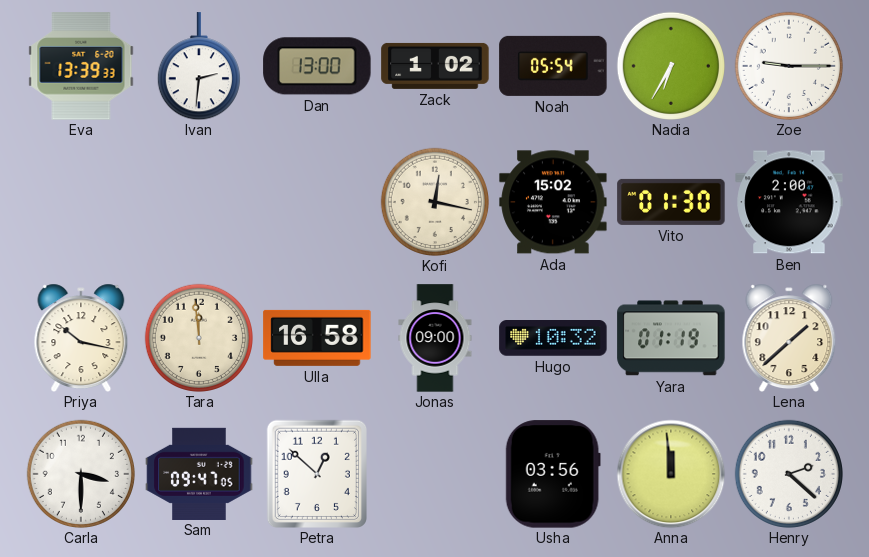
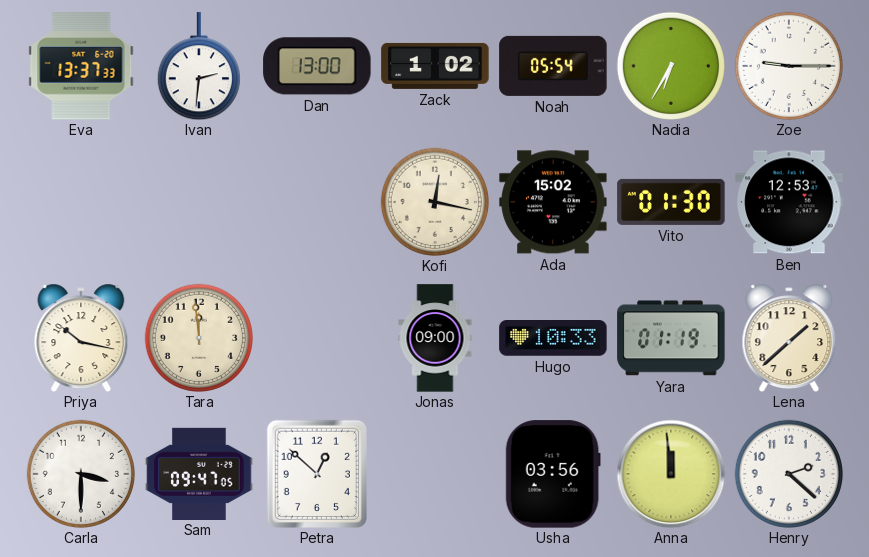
Eva: 13:39 -> 13:37 (81, 66)
Ben: 2:00 -> 12:53 (789, 202)
Ulla: 16:58 -> none (317, 338)
Hugo: 10:32 -> 10:33 (553, 339)
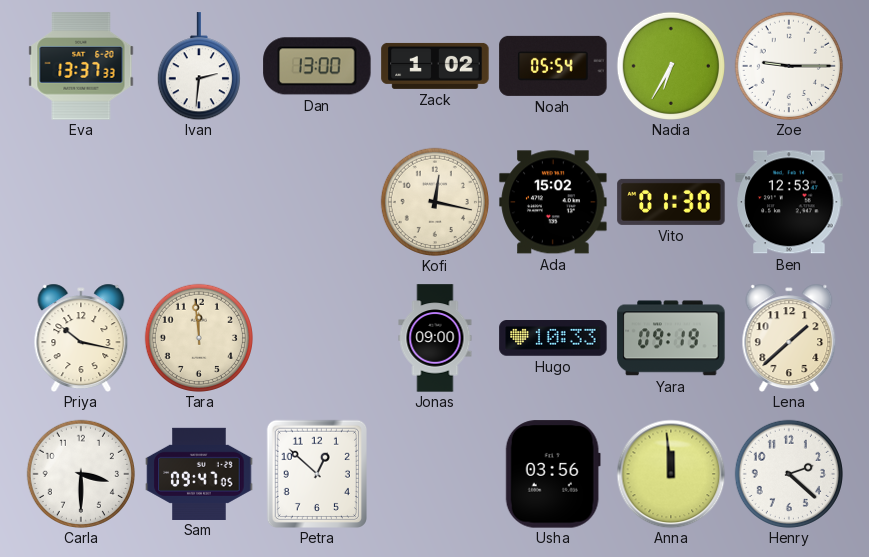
Yara: 01:19 -> 09:19 (671, 338)
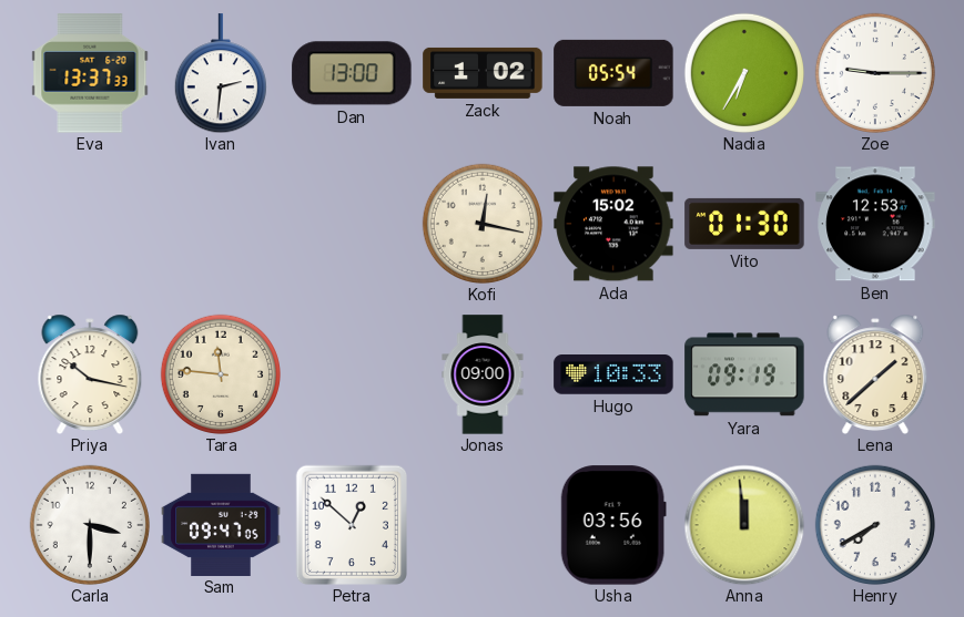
Tara: 11:59 -> 11:46 (220, 373)
Henry: 2:22 -> 7:40 (874, 524)
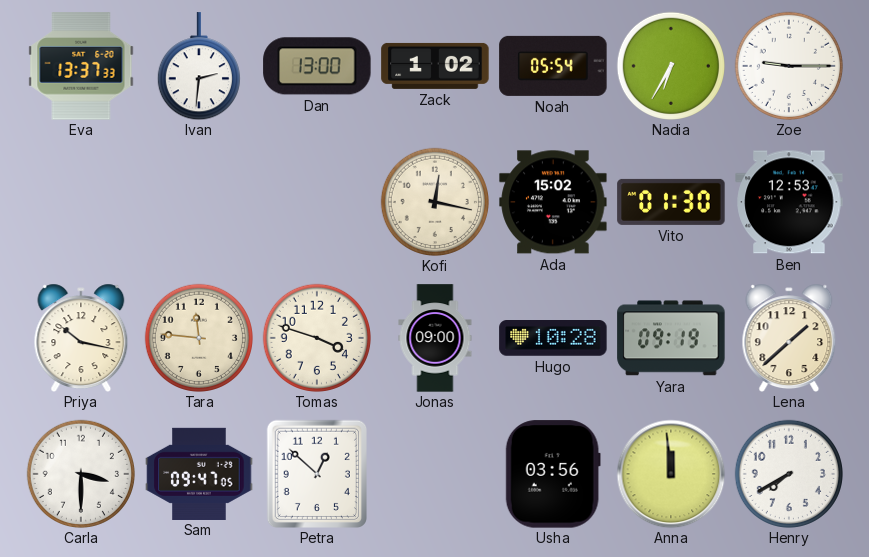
Tomas: none -> 3:48 (316, 337)
Hugo: 10:33 -> 10:28 (553, 339)
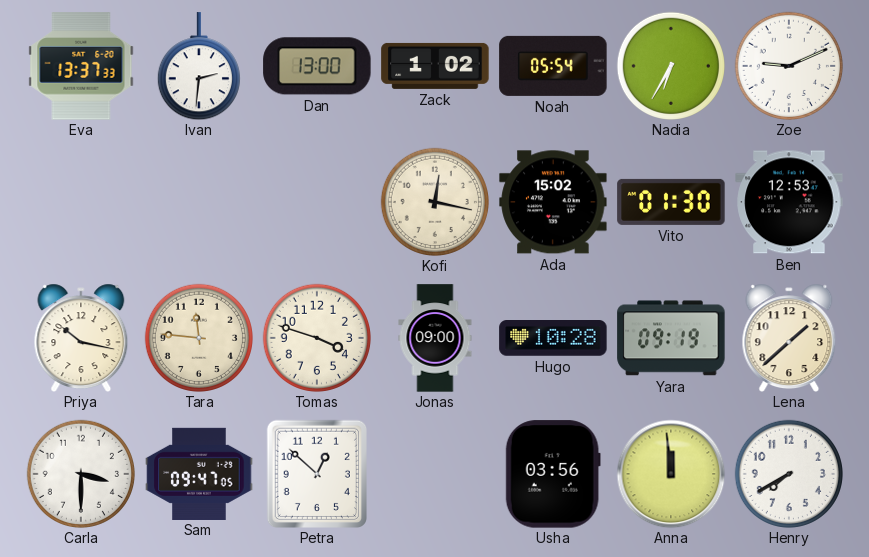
Zoe: 9:15 -> 9:11 (788, 65)
